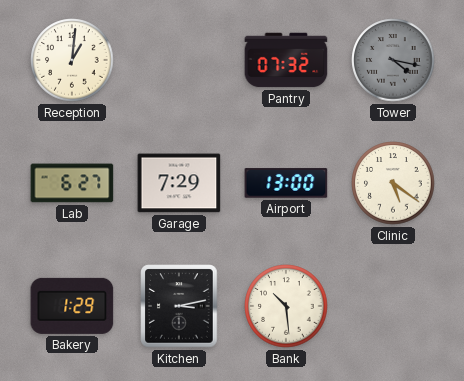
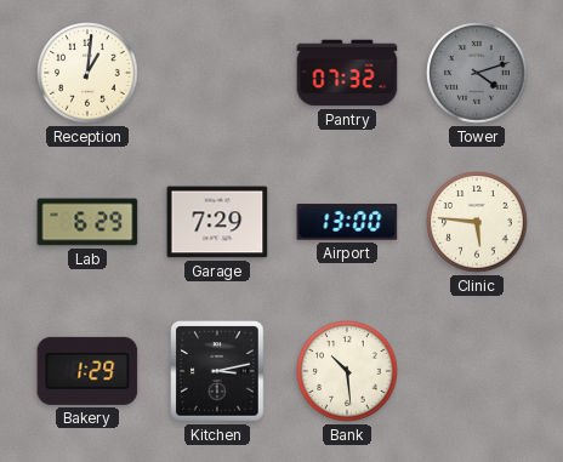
Tower: 4:17 -> 4:12 (477, 73)
Lab: 6:27 -> 6:29 (87, 222)
Clinic: 5:21 -> 5:46 (477, 222)
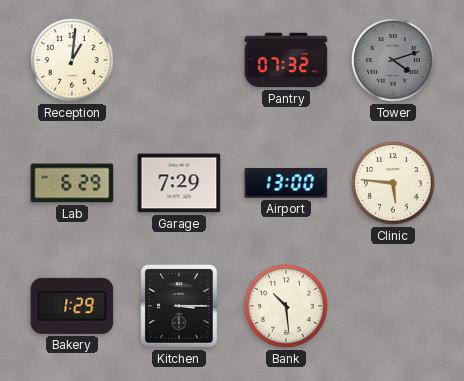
Kitchen: 3:13 -> 3:15 (179, 306)
